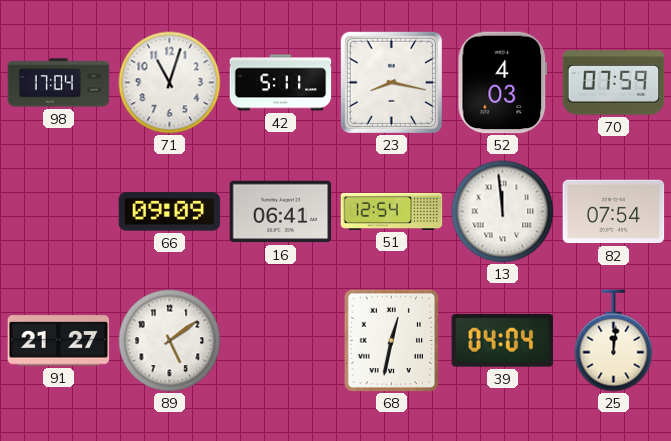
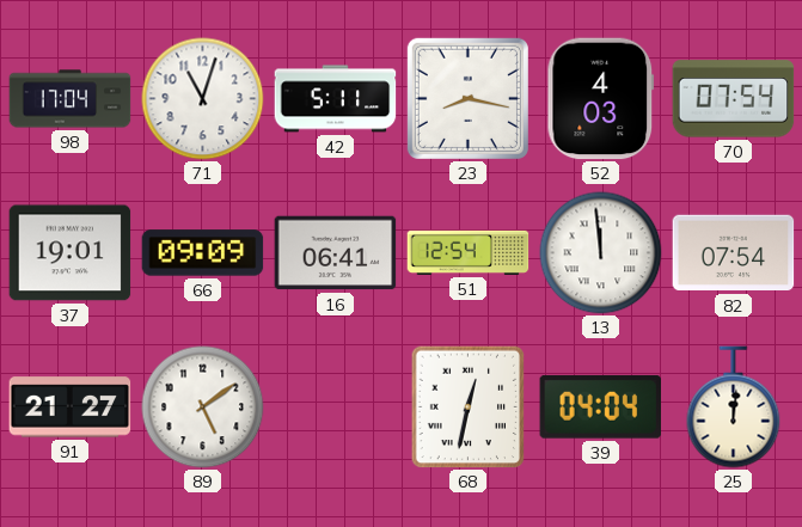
70: 07:59 -> 07:54 (734, 99)
37: none -> 19:01 (71, 253)
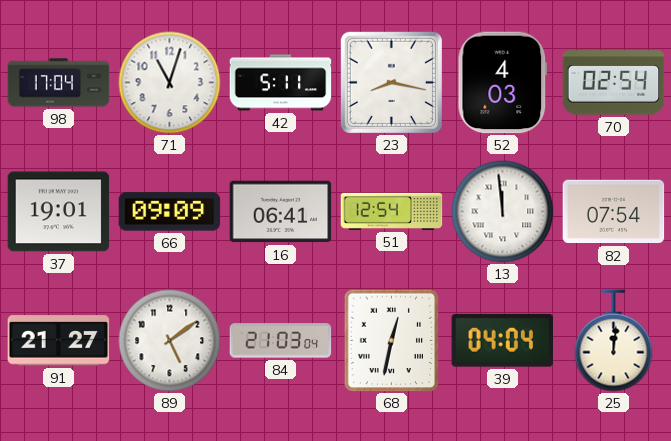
70: 07:54 -> 02:54 (614, 83)
84: none -> 21:03 (281, 341)
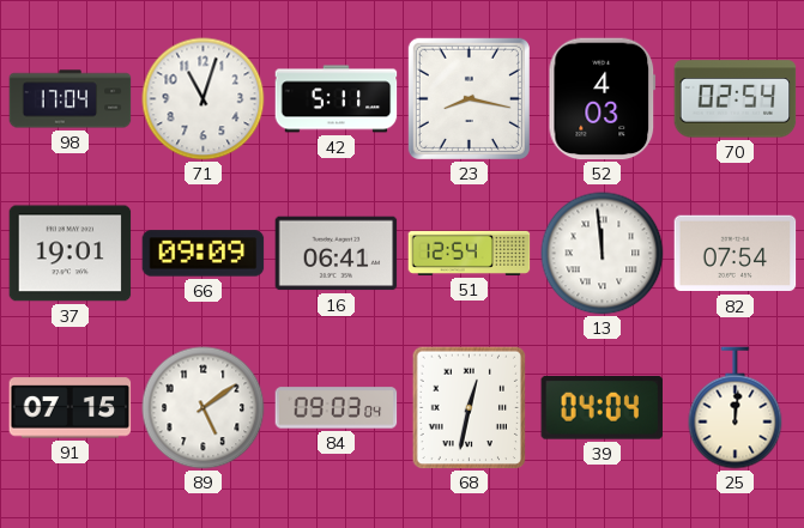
91: 21:27 -> 07:15 (71, 408)
84: 21:03 -> 09:03 (337, 408)
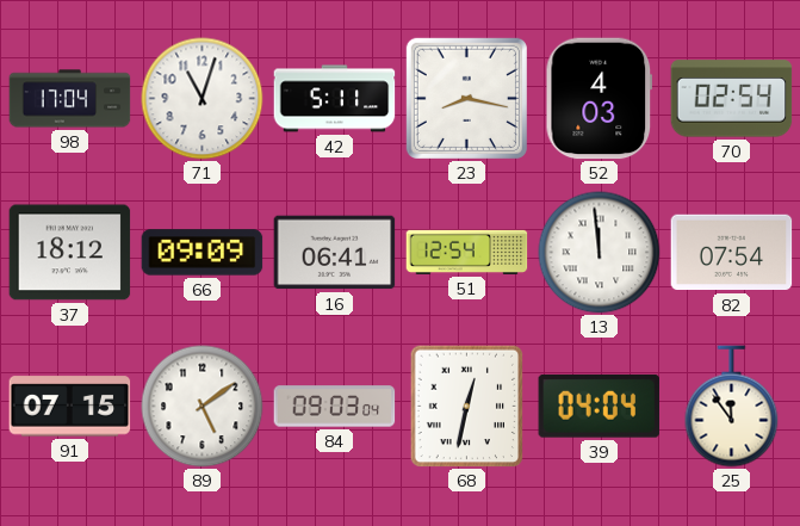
37: 19:01 -> 18:12 (70, 253)
25: 12:01 -> 11:54 (732, 407)
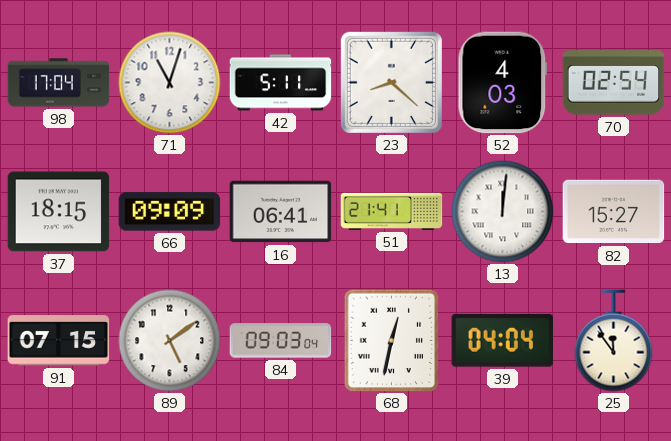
23: 8:17 -> 8:22 (391, 82)
37: 18:12 -> 18:15 (59, 212)
51: 12:54 -> 21:41 (392, 211)
13: 11:59 -> 12:01 (503, 212)
82: 07:54 -> 15:27 (614, 212)
